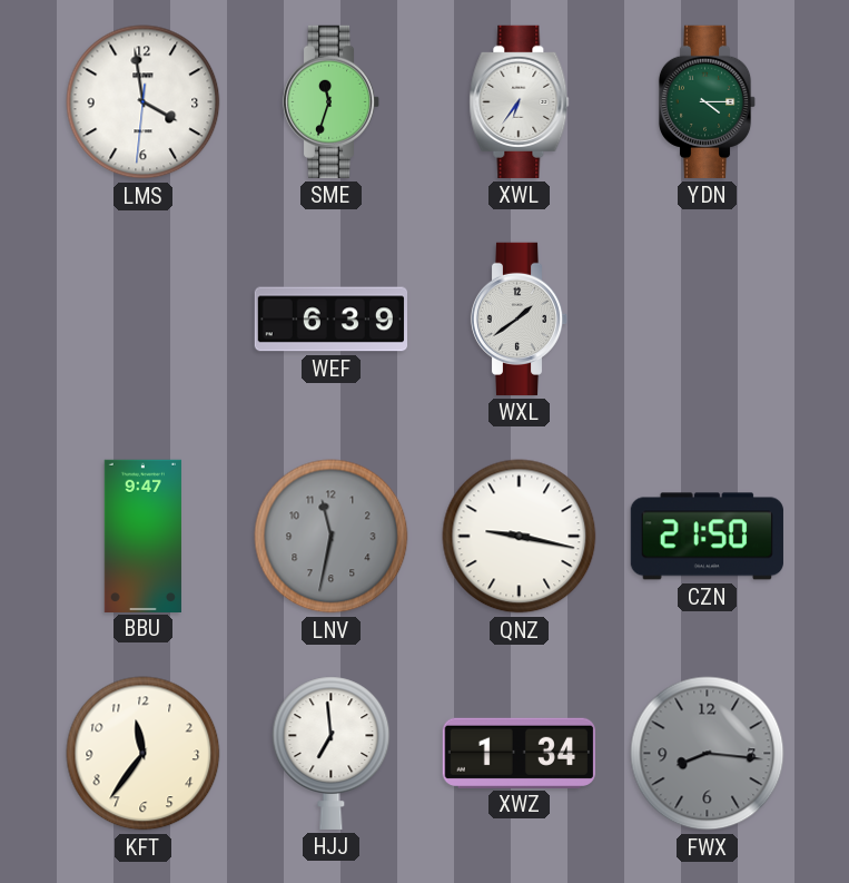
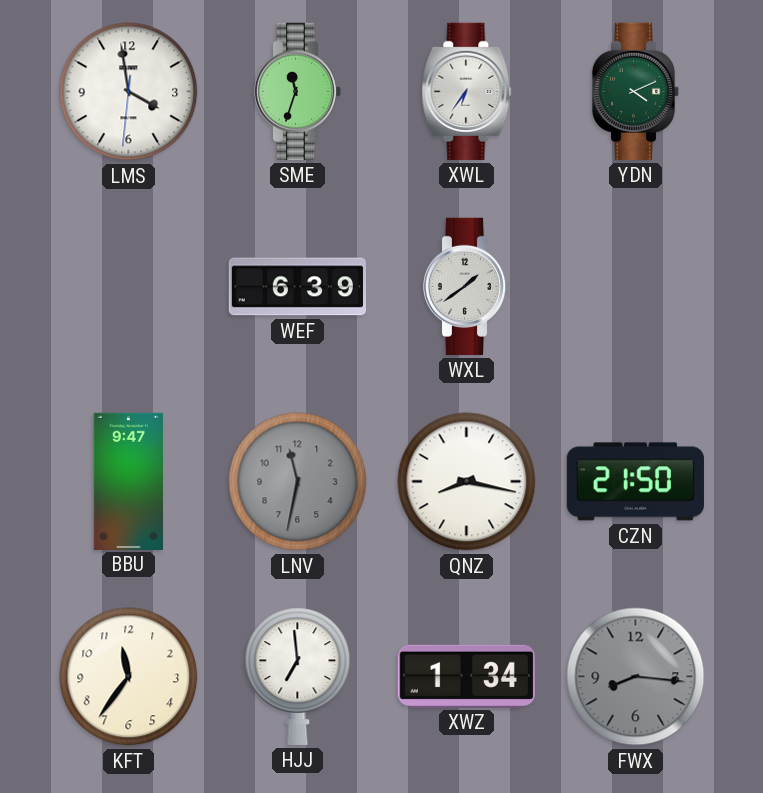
YDN: 4:15 -> 4:11 (636, 91)
QNZ: 9:17 -> 8:17 (467, 482)
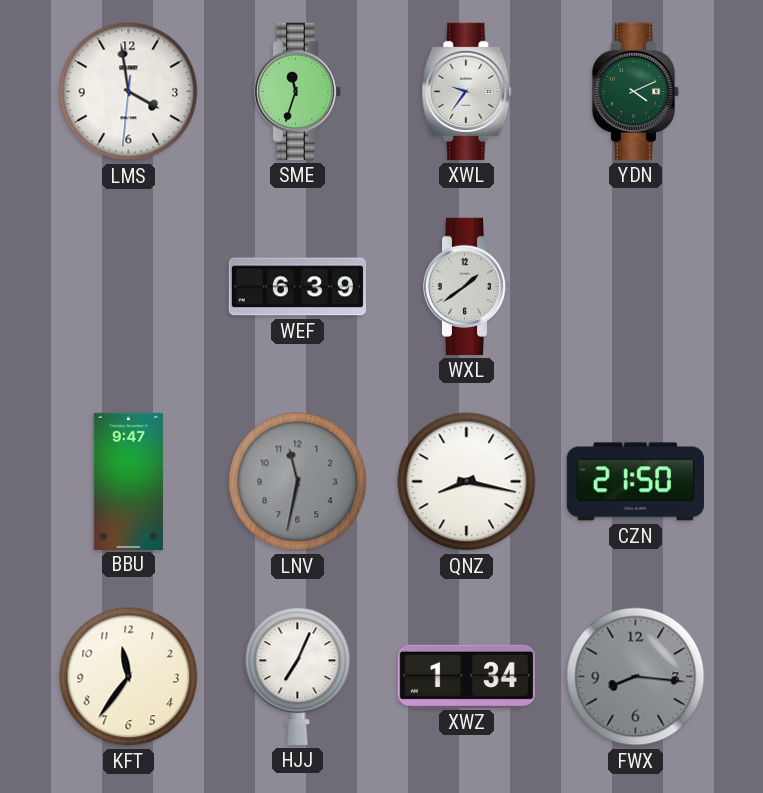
XWL: 6:36 -> 9:36 (467, 91)
HJJ: 6:59 -> 7:04 (298, 676)
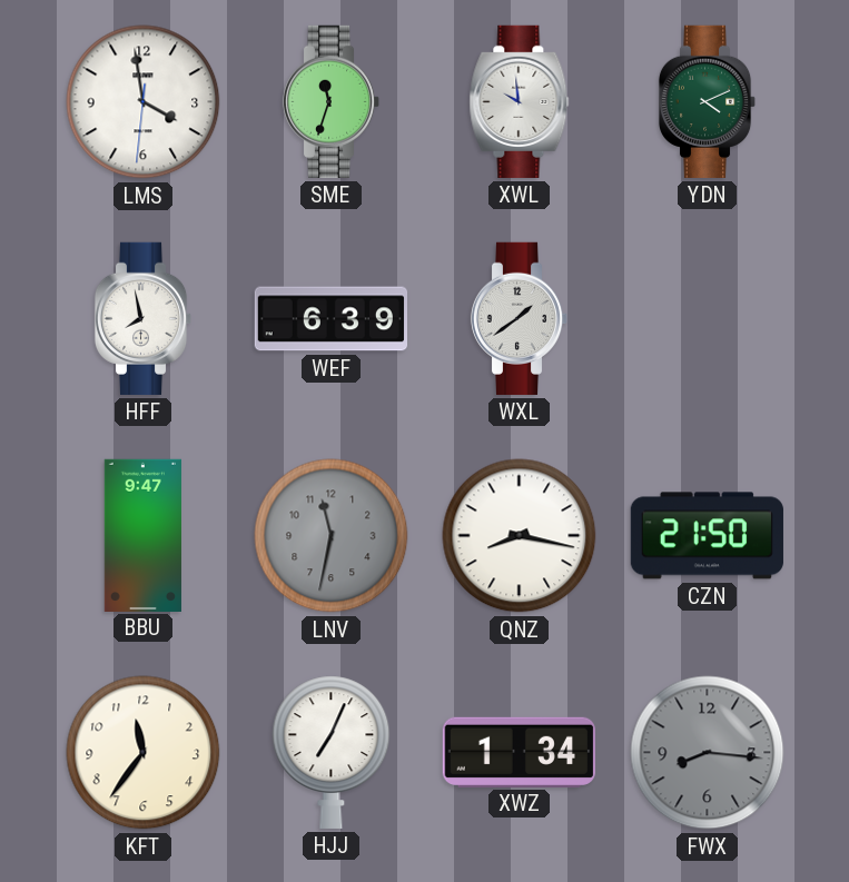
XWL: 9:36 -> 9:59 (520, 101)
HFF: none -> 7:58 (144, 318)
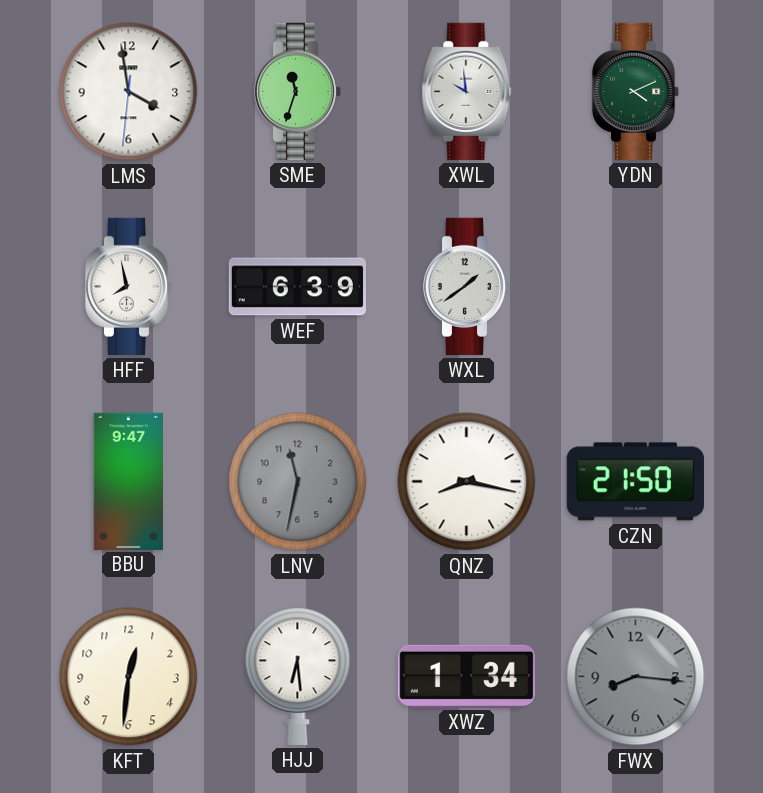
KFT: 11:36 -> 12:31 (129, 677)
HJJ: 7:04 -> 6:29 (298, 676)
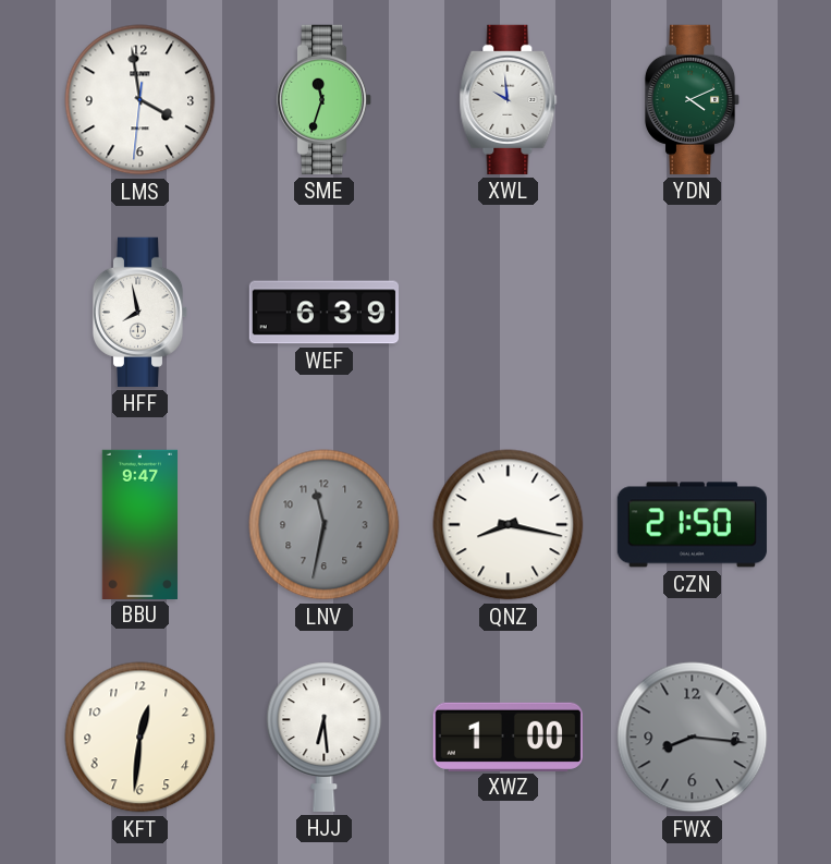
WXL: 1:39 -> none (467, 286)
XWZ: 1:34 -> 1:00 (508, 737)
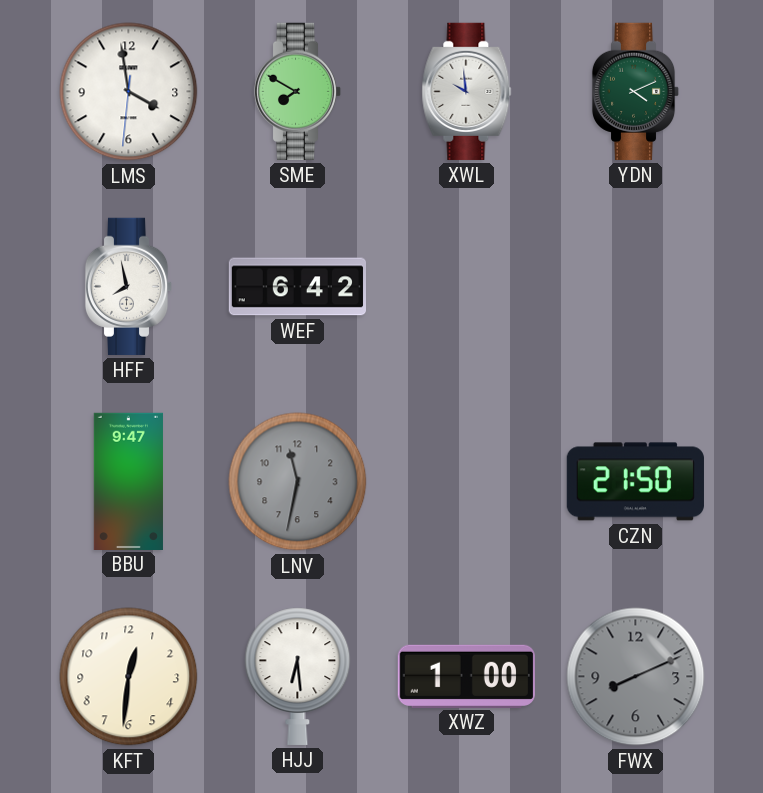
SME: 11:33 -> 7:50 (298, 91)
WEF: 6:39 -> 6:42 (297, 287)
QNZ: 8:17 -> none (509, 525)
FWX: 8:16 -> 8:11 (636, 677)
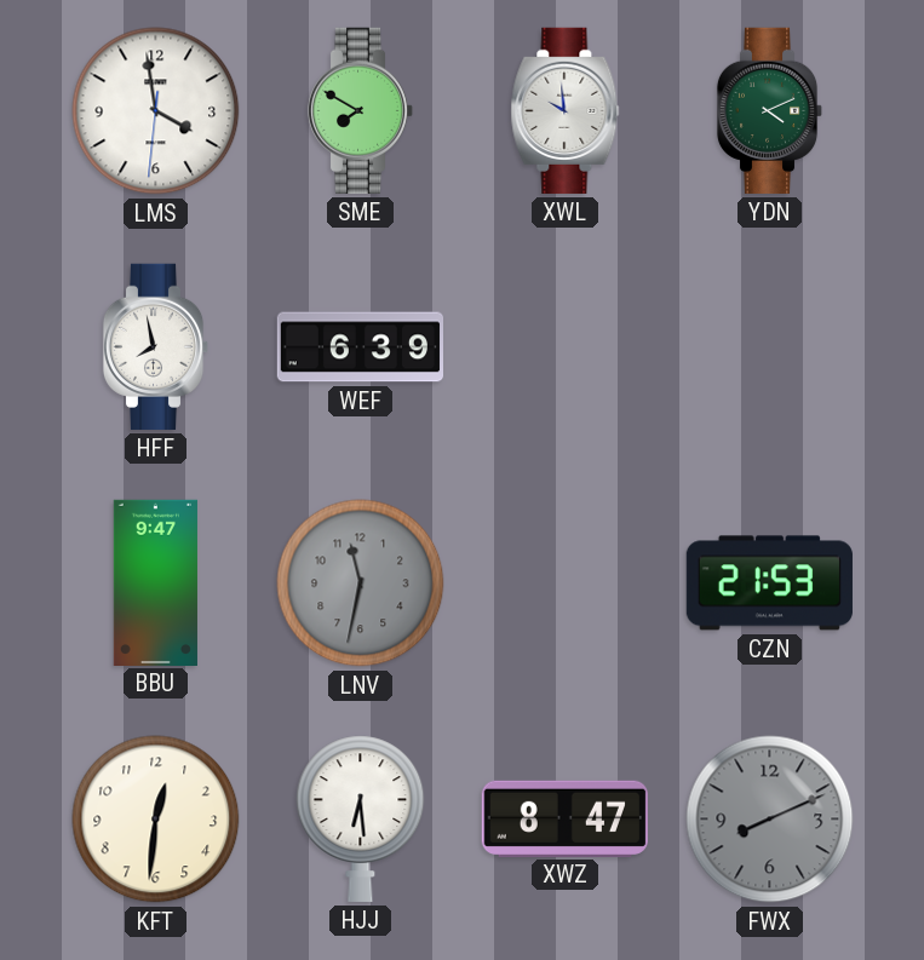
WEF: 6:42 -> 6:39 (360, 347)
CZN: 21:50 -> 21:53 (769, 584)
XWZ: 1:00 -> 8:47 (564, 818)
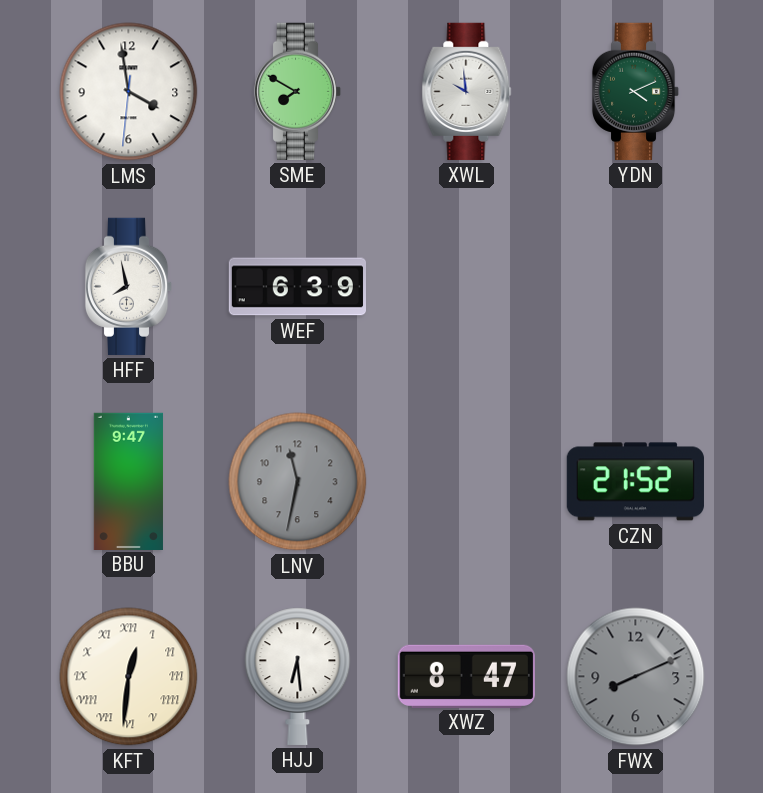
CZN: 21:53 -> 21:52 (635, 482)
KFT numerals: Arabic -> Roman (129, 677)
